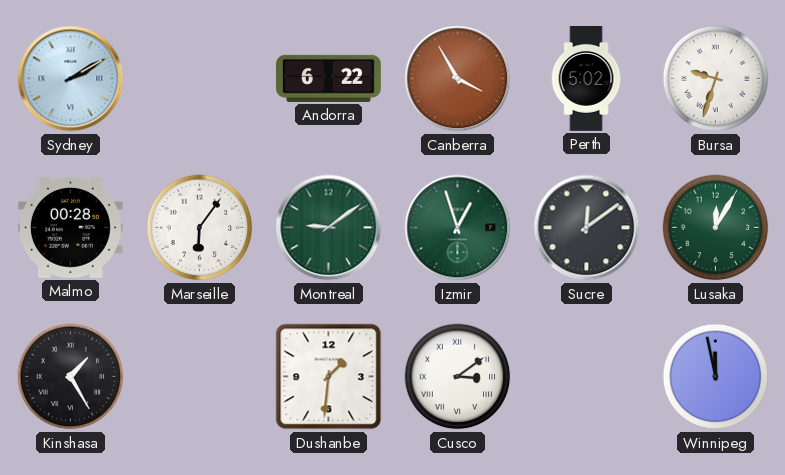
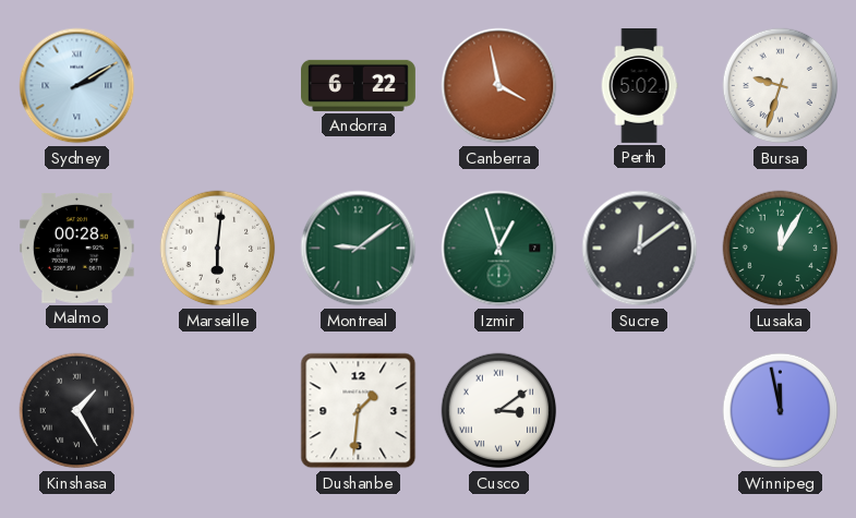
Canberra: 3:55 -> 3:58 (499, 86)
Marseille: 6:06 -> 6:01 (218, 249)
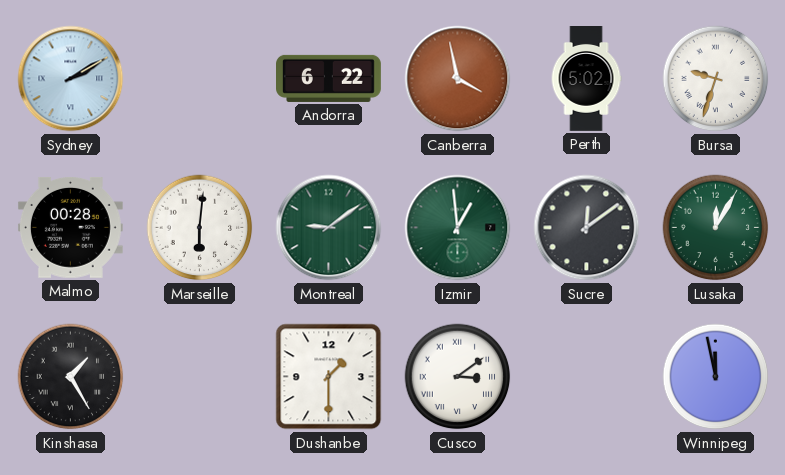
Izmir: 12:57 -> 12:59 (458, 228)
Dushanbe: 1:31 -> 1:30 (329, 377)
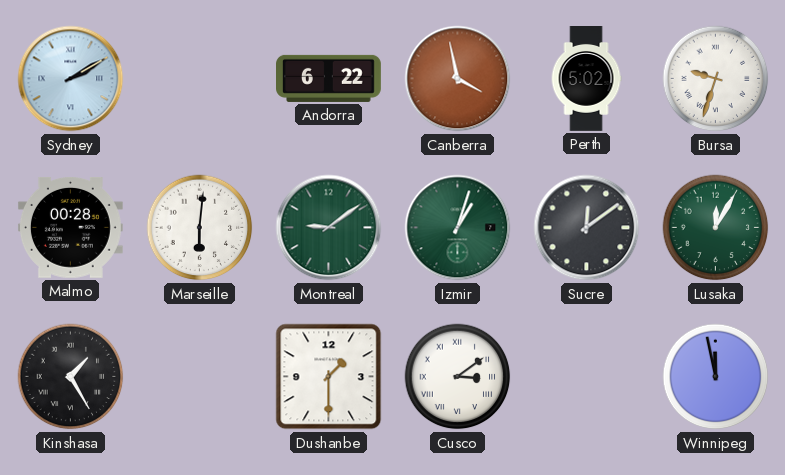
Izmir: 12:59 -> 1:03 (458, 228)
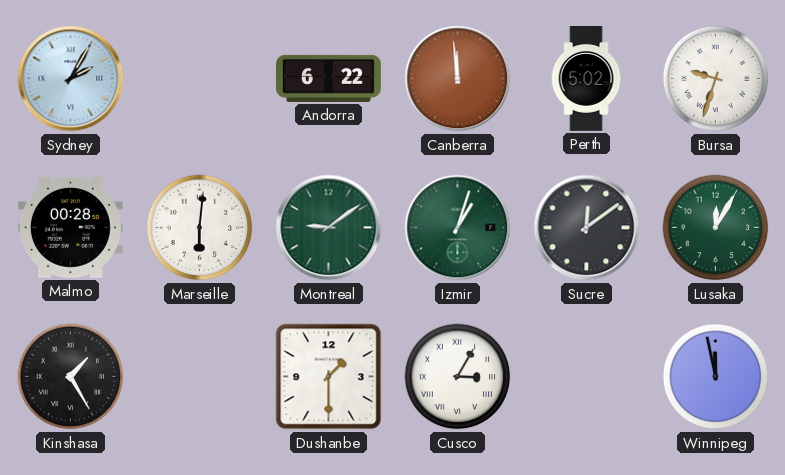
Sydney: 2:10 -> 2:05 (71, 79)
Canberra: 3:58 -> 11:59 (458, 79)
Cusco: 3:09 -> 3:05 (458, 377)
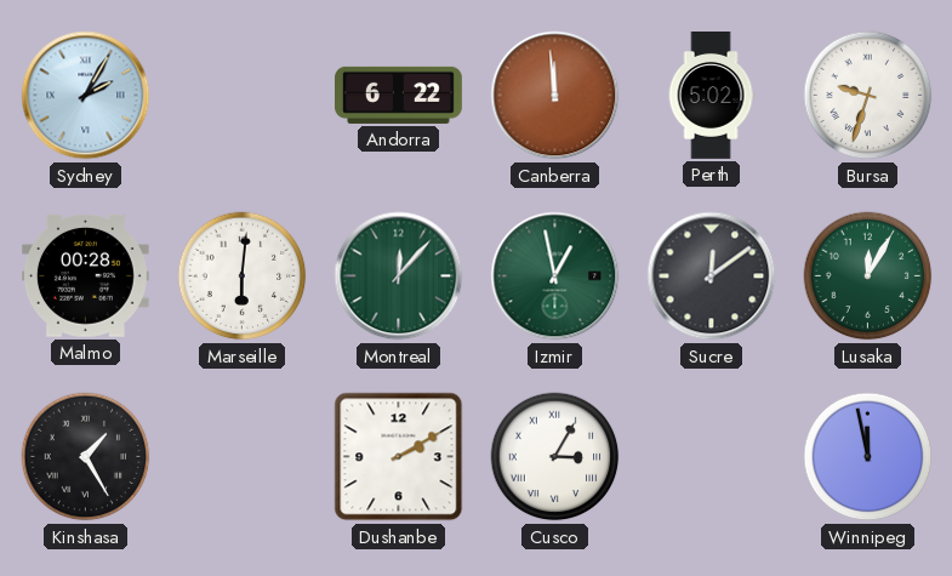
Montreal: 9:09 -> 12:07 (399, 276)
Izmir: 1:03 -> 12:58 (555, 276)
Dushanbe: 1:30 -> 2:10 (399, 457)
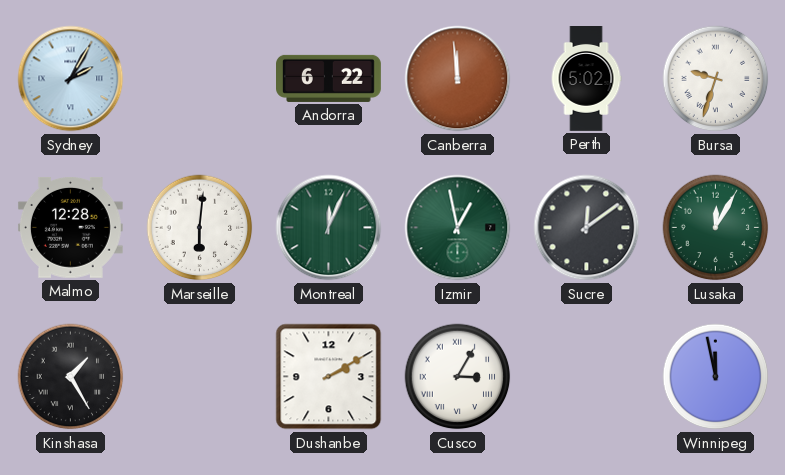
Malmo: 00:28 -> 12:28 (70, 227)
Montreal: 12:07 -> 12:04 (329, 228)
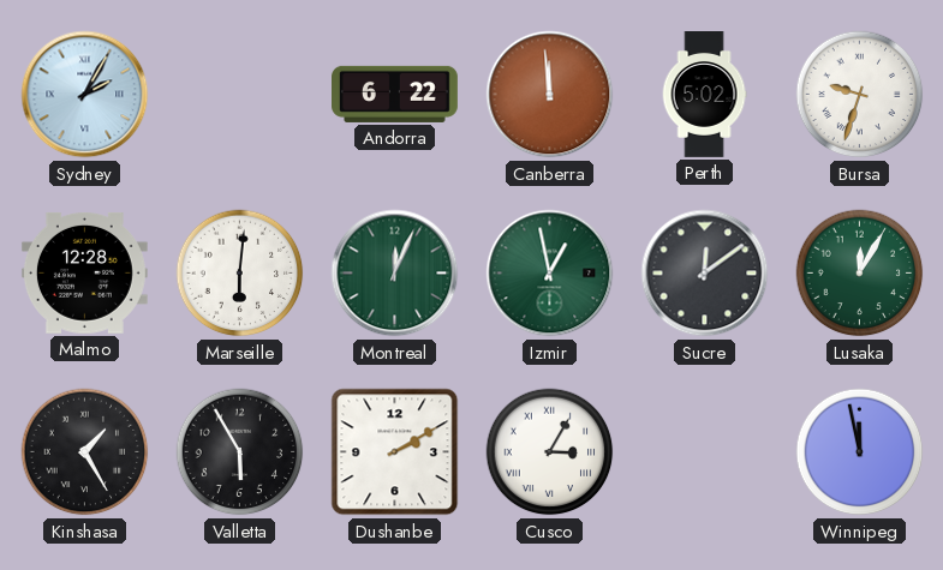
Valletta: none -> 5:55 (240, 452)
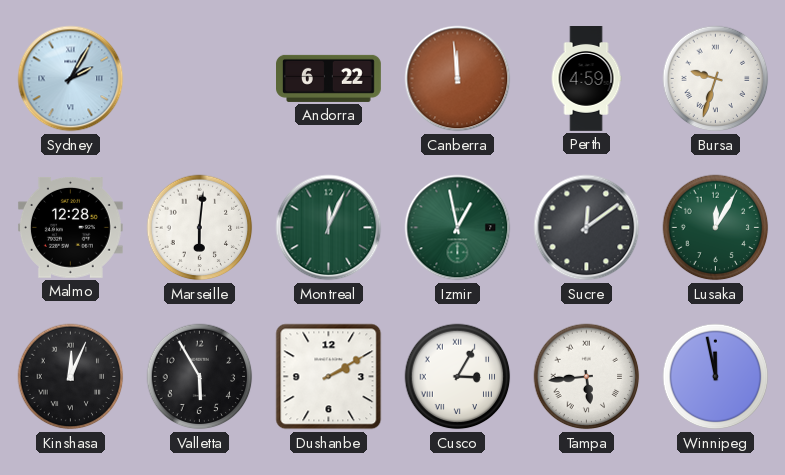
Perth: 5:02 -> 4:59 (586, 79)
Kinshasa: 1:25 -> 12:04 (71, 377)
Tampa: none -> 5:44 (587, 377)
